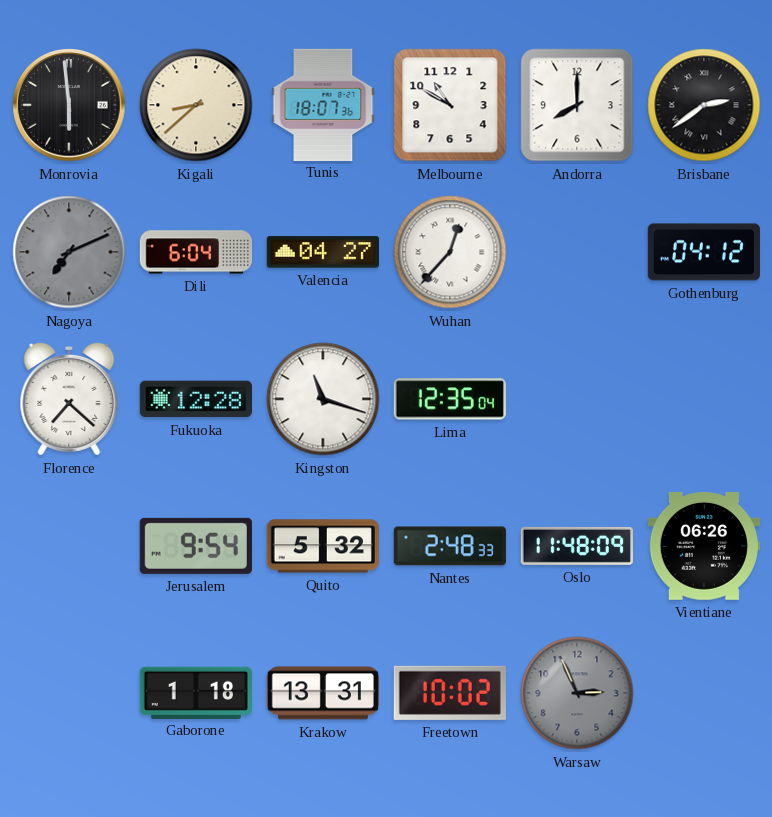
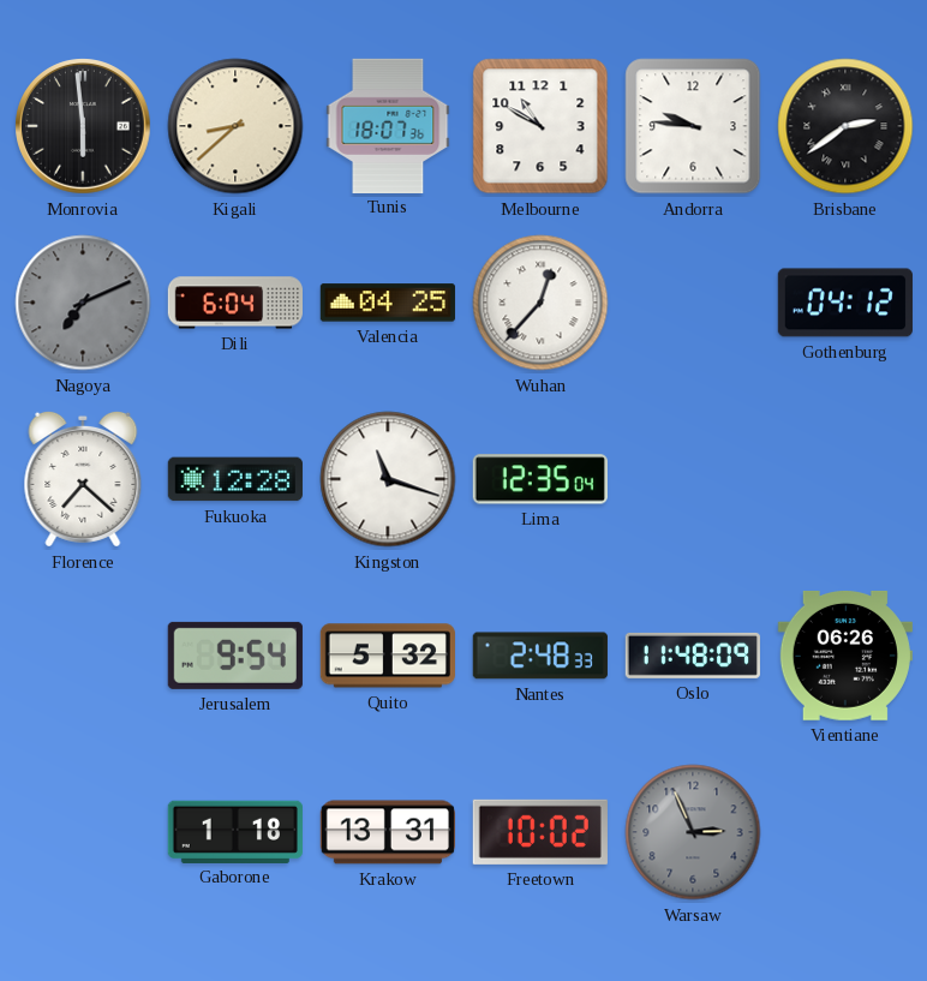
Andorra: 8:00 -> 9:46 (693, 126)
Valencia: 04:27 -> 04:25 (388, 303)
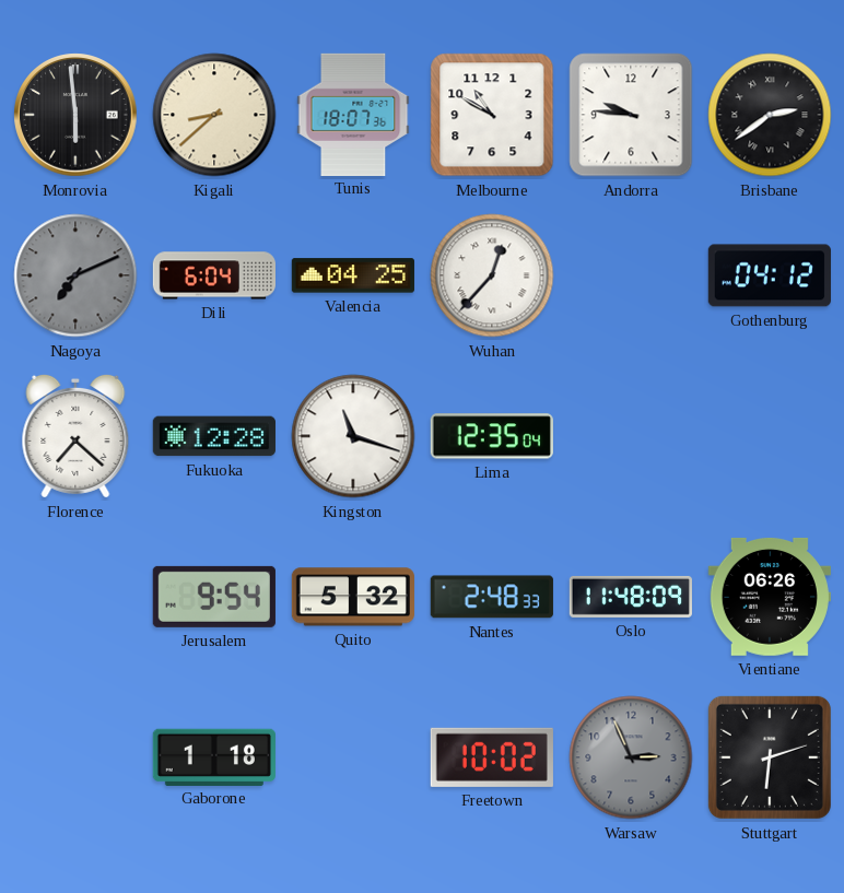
Krakow: 13:31 -> none (387, 832)
Stuttgart: none -> 6:12 (770, 757)
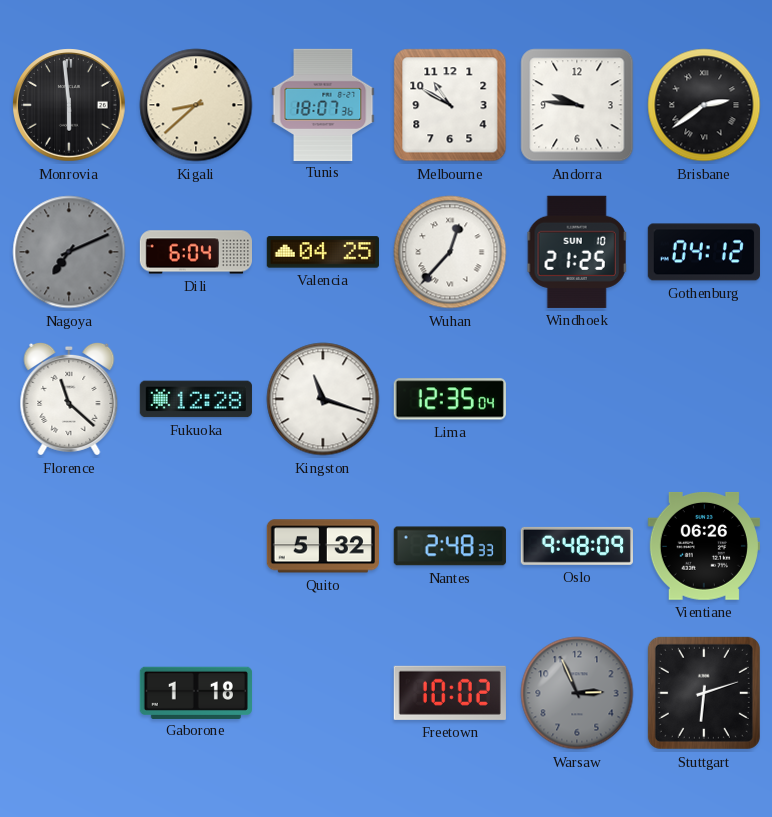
Windhoek: none -> 21:25 (577, 252)
Florence: 7:22 -> 11:22 (69, 399)
Jerusalem: 9:54 -> none (214, 597)
Oslo: 11:48 -> 9:48 (576, 546)
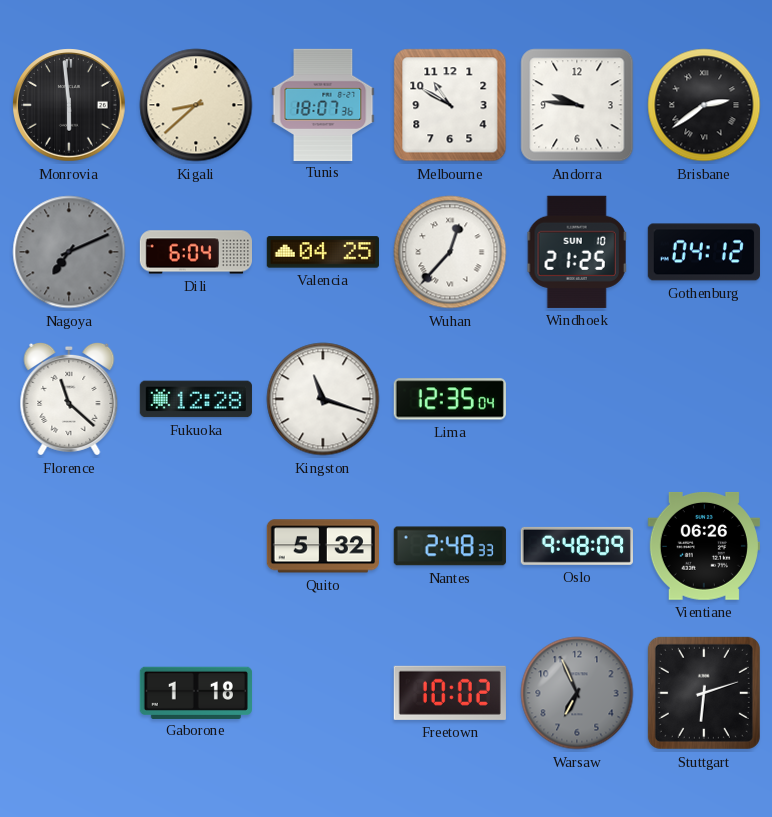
Warsaw: 2:56 -> 6:56 (577, 693)
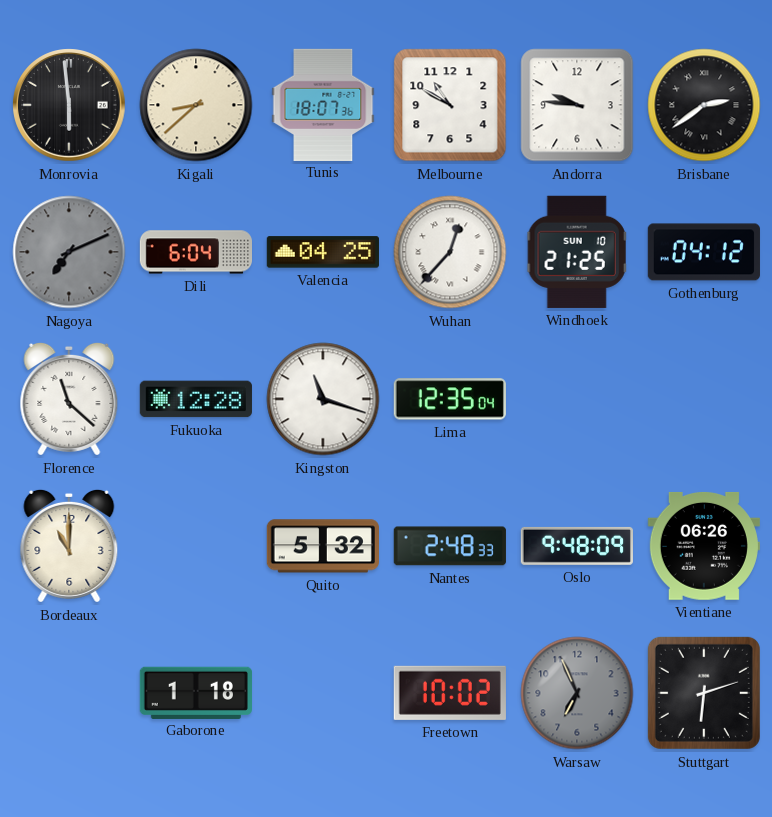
Bordeaux: none -> 11:00 (69, 546)
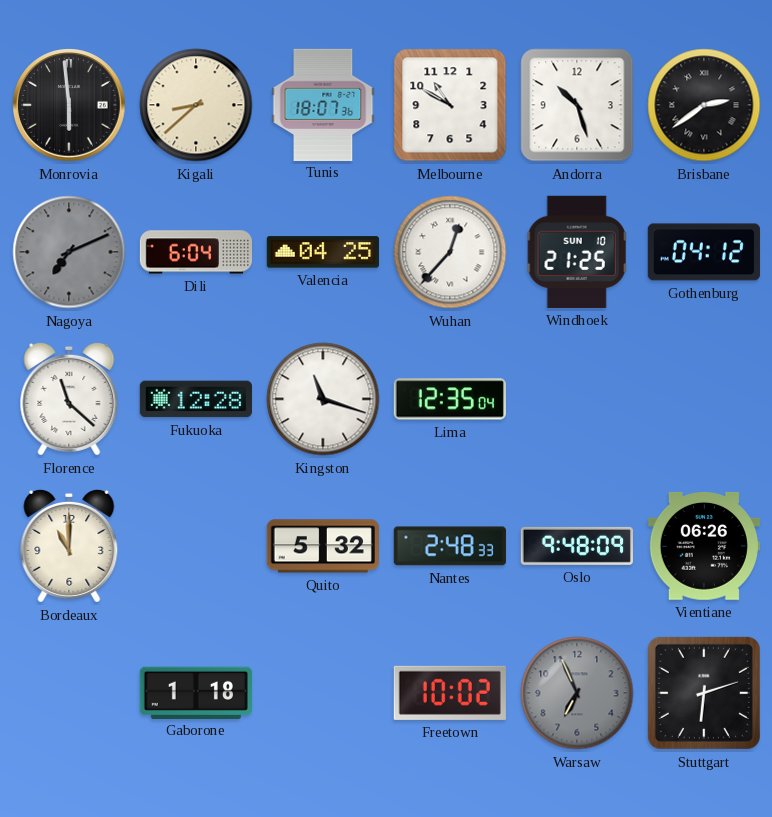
Andorra: 9:46 -> 10:27 (577, 105)
